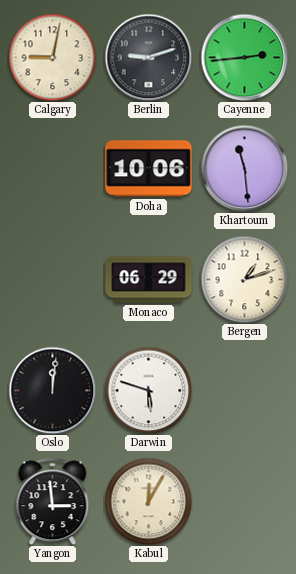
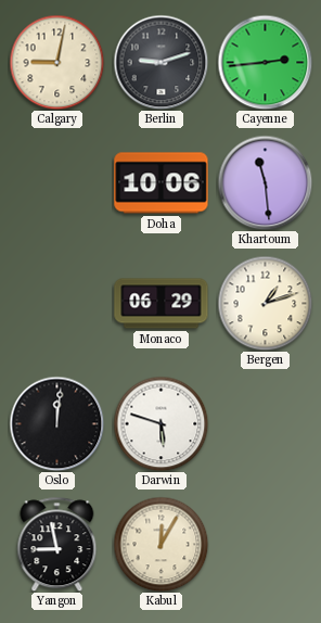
Yangon: 2:59 -> 8:58 (57, 544)
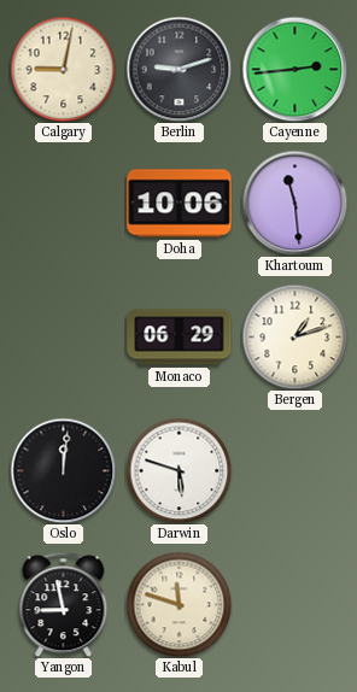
Kabul: 12:05 -> 11:48 (178, 604)
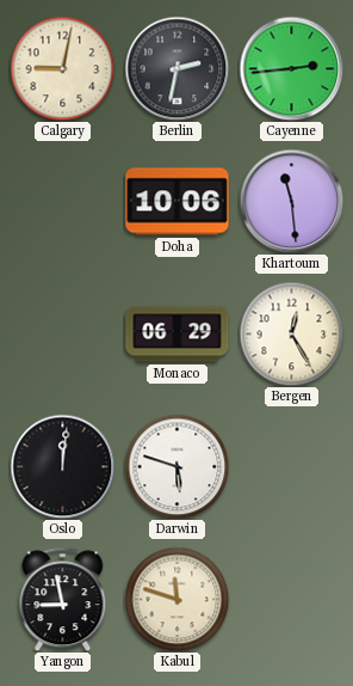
Berlin: 9:12 -> 2:32 (176, 68)
Bergen: 1:12 -> 12:25 (291, 333)
